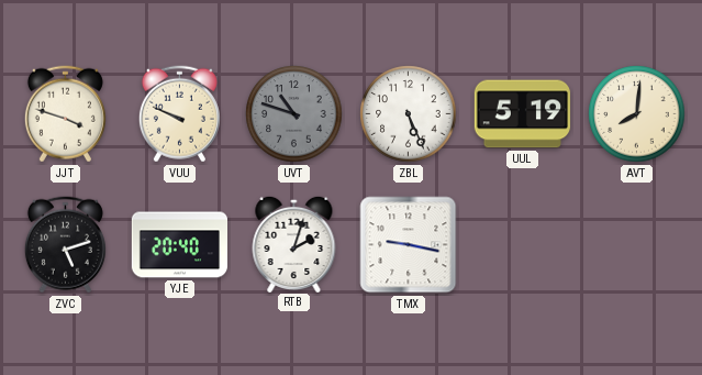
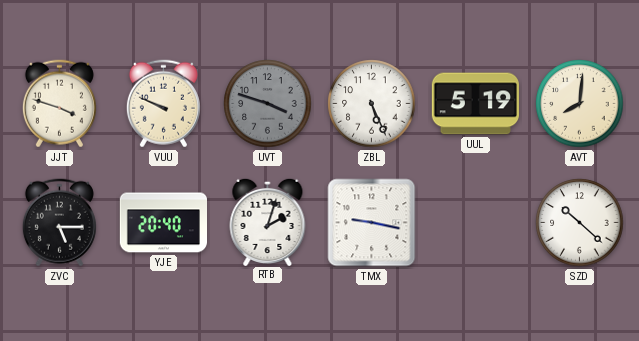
UVT: 10:48 -> 3:48 (268, 104)
ZVC: 5:12 -> 5:15 (59, 223)
SZD: none -> 10:22 (580, 223)
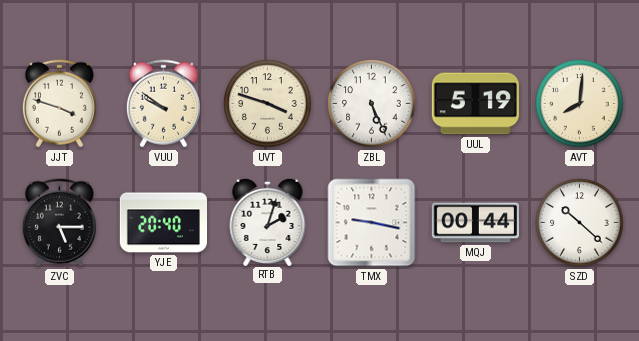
VUU: 9:49 -> 9:51 (163, 104)
UVT dial: grey -> cream (268, 104)
MQJ: none -> 00:44 (475, 223)
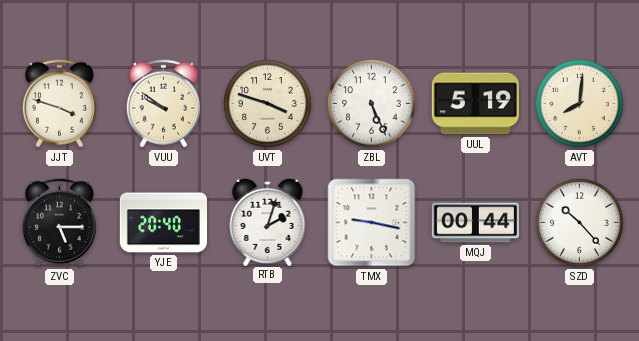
SZD: 10:22 -> 10:23 (580, 223)
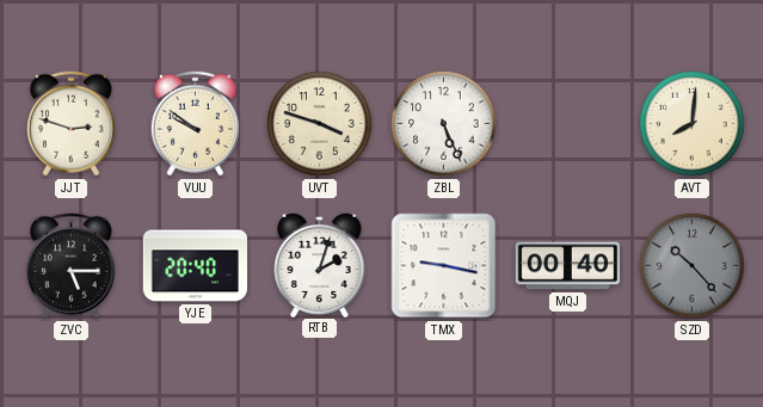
JJT: 3:48 -> 2:48 (70, 124)
UUL: 5:19 -> none (475, 104)
MQJ: 00:44 -> 00:40 (567, 266)
SZD dial: white -> grey (693, 266)
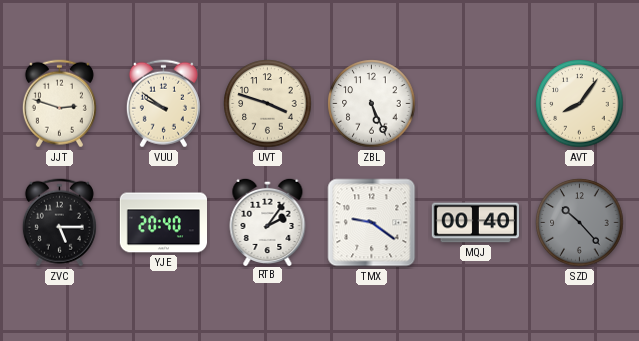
AVT: 8:01 -> 8:06 (580, 104)
RTB: 2:03 -> 2:06 (268, 221)
TMX: 9:17 -> 9:21 (372, 223)
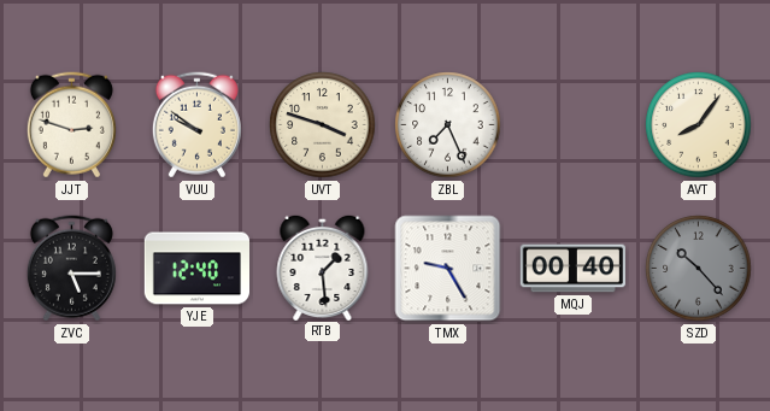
ZBL: 5:26 -> 7:26 (448, 125)
YJE: 20:40 -> 12:40 (196, 269)
RTB: 2:06 -> 1:29 (323, 266)
TMX: 9:21 -> 9:25 (448, 269)
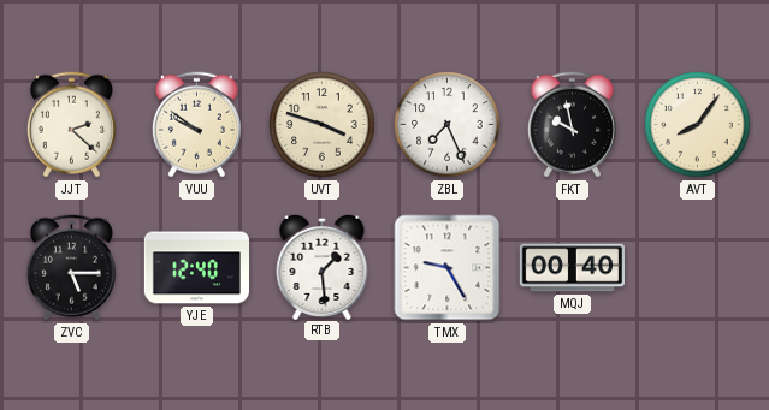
JJT: 2:48 -> 2:22 (71, 125)
FKT: none -> 9:58 (572, 125)
SZD: 10:23 -> none (699, 269)
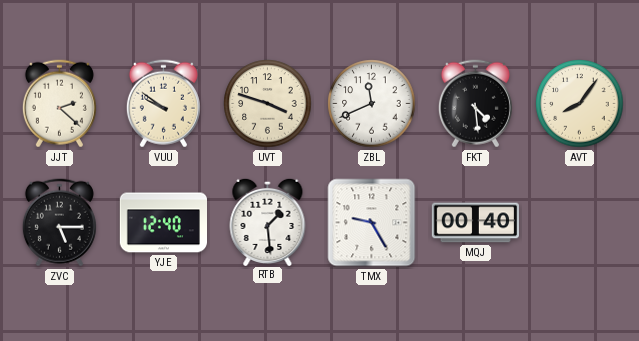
ZBL: 7:26 -> 11:41 (372, 104)
FKT: 9:58 -> 4:29 (475, 104)
